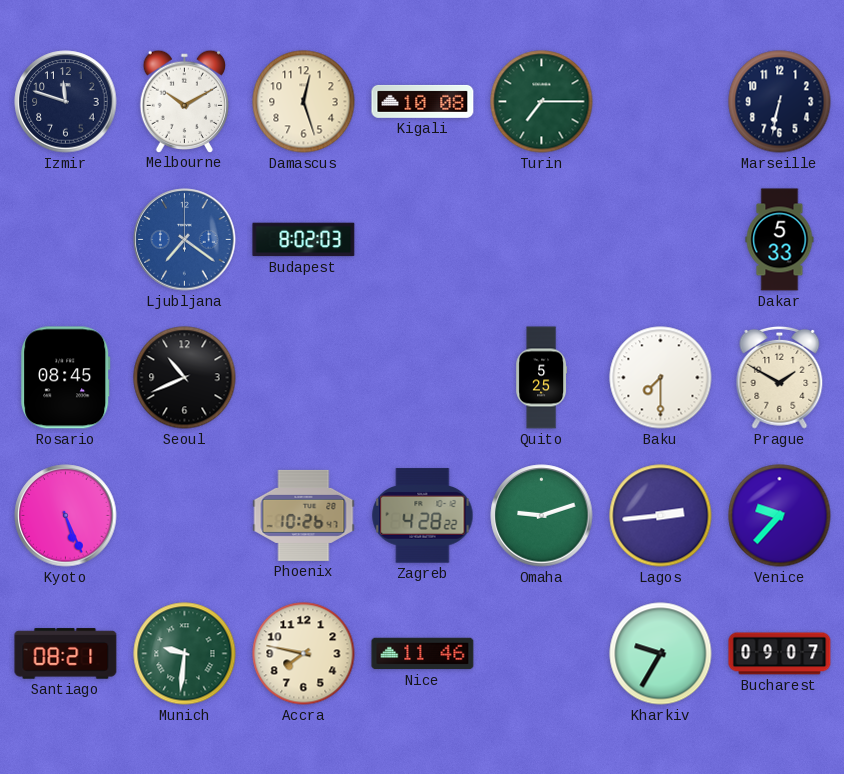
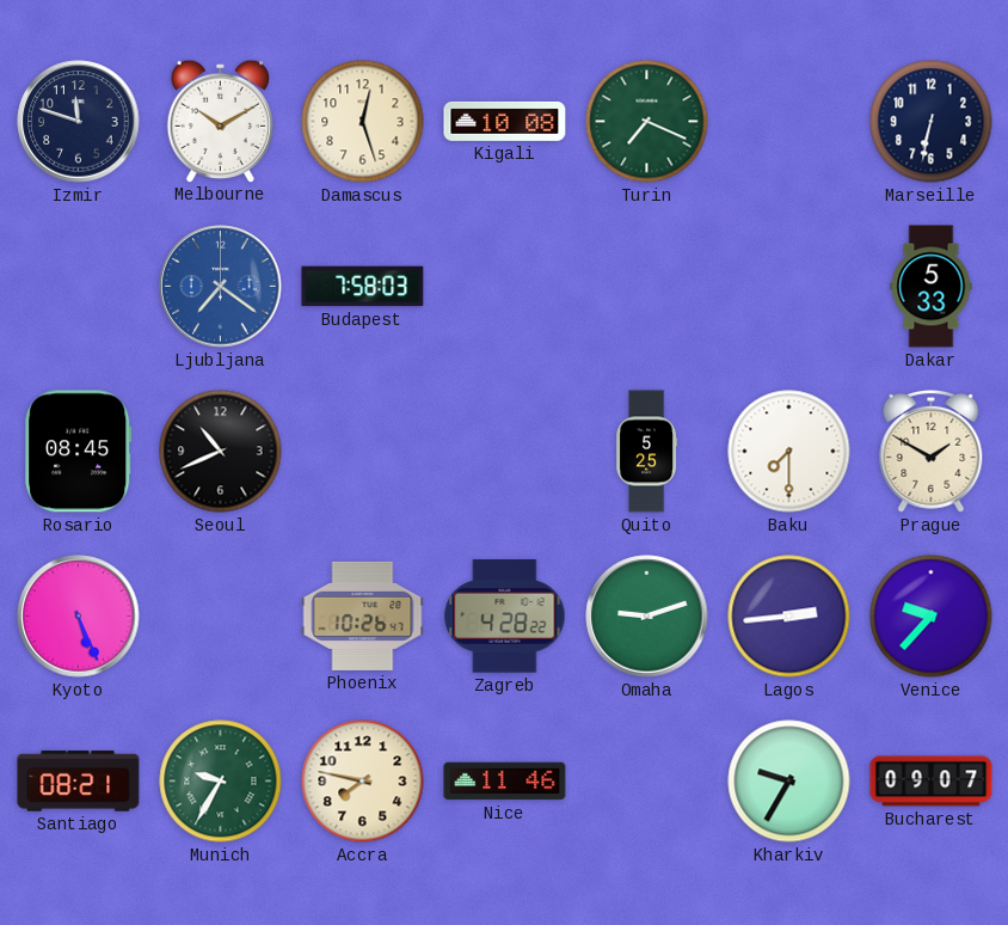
Turin: 7:15 -> 7:19 (647, 122)
Budapest: 8:02 -> 7:58 (363, 287)
Munich: 9:31 -> 9:35 (221, 782)
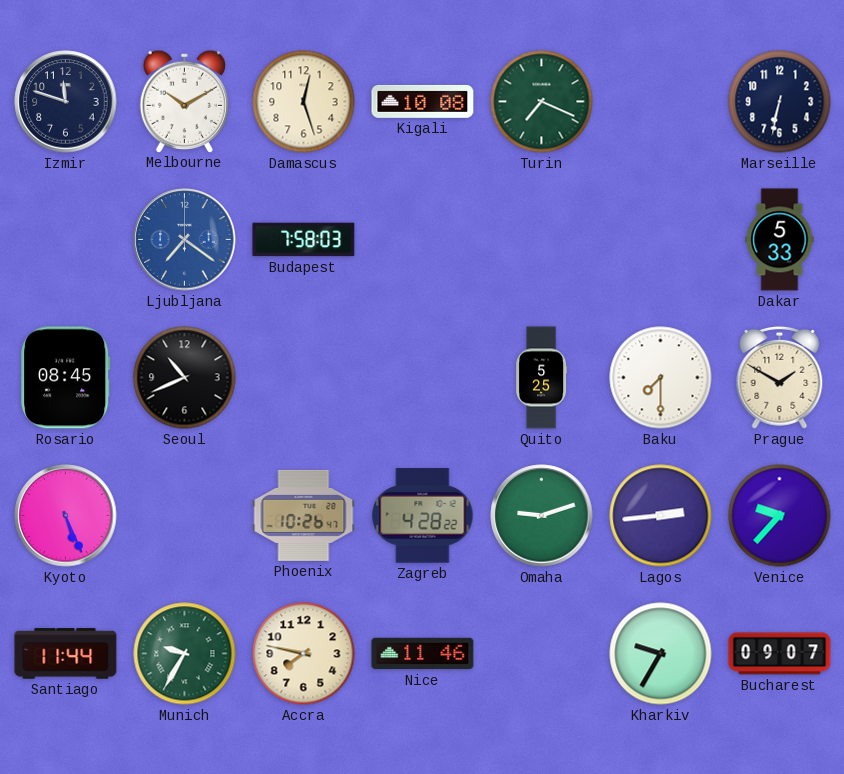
Santiago: 08:21 -> 11:44 (66, 654)
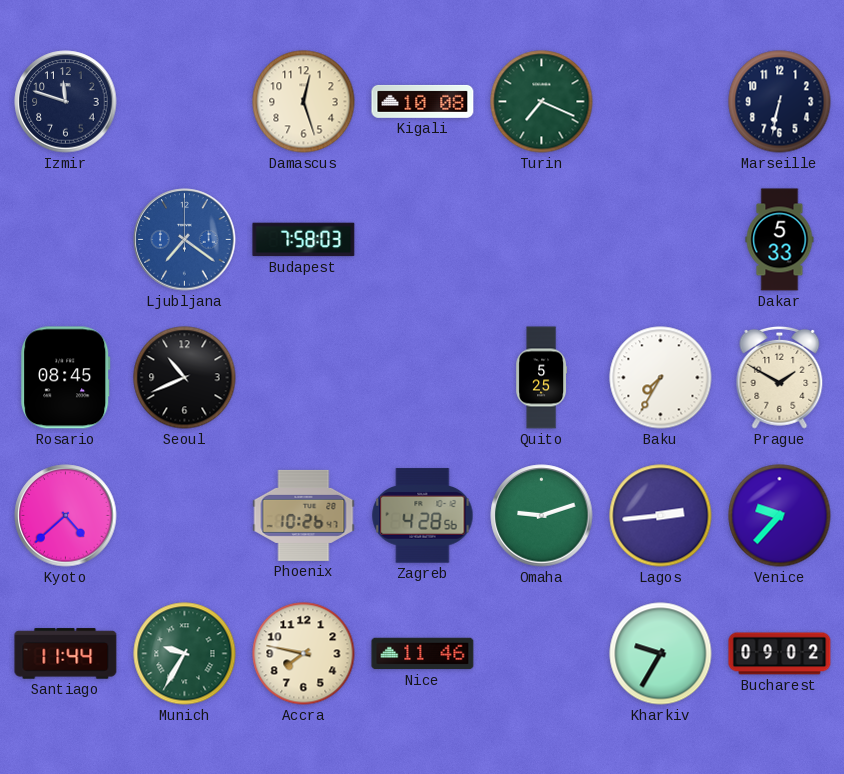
Melbourne: 10:10 -> none (184, 101)
Baku: 7:30 -> 7:35 (661, 378)
Kyoto: 5:26 -> 4:38 (66, 516)
Zagreb: 4:28:22 -> 4:28:56 (423, 516)
Bucharest: 09:07 -> 09:02 (780, 654)
